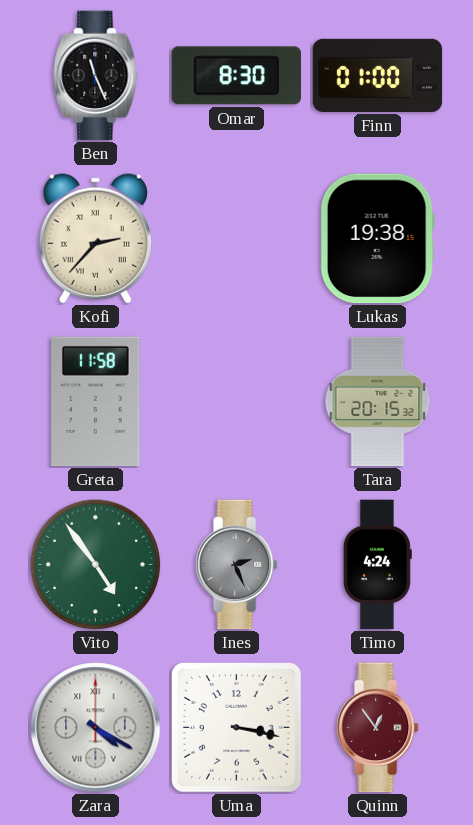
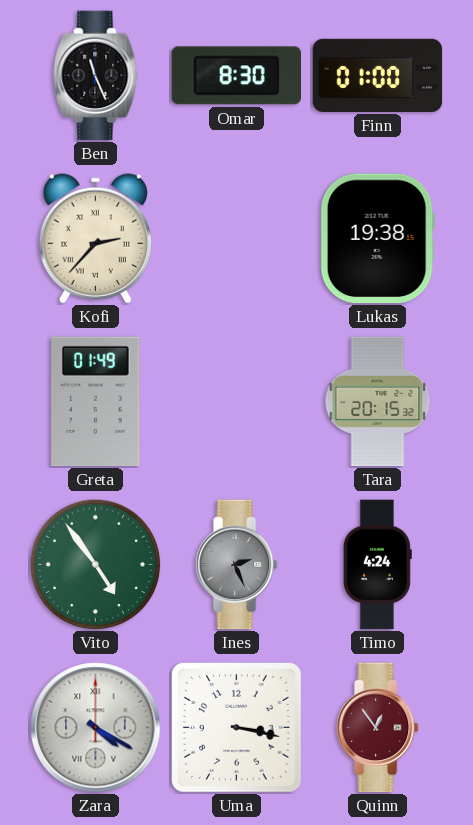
Greta: 11:58 -> 01:49 (96, 402)
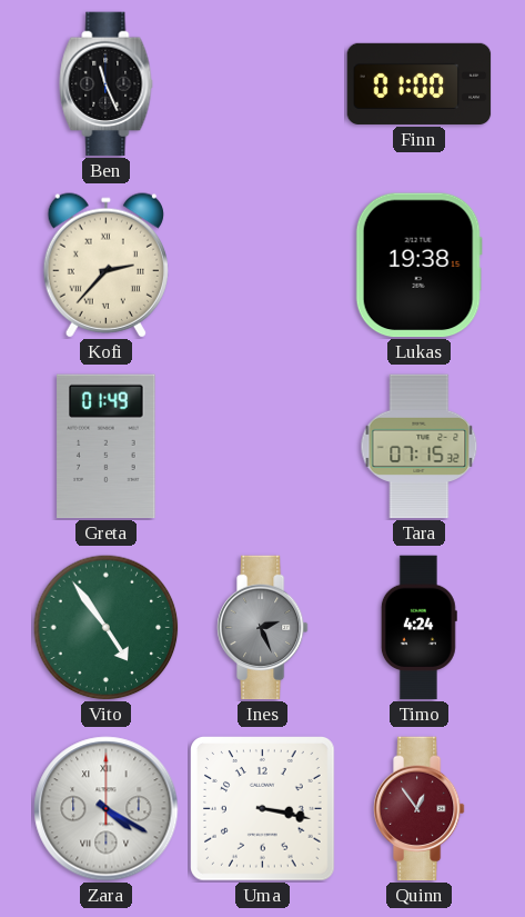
Omar: 8:30 -> none (236, 76)
Tara: 20:15 -> 07:15 (420, 447)
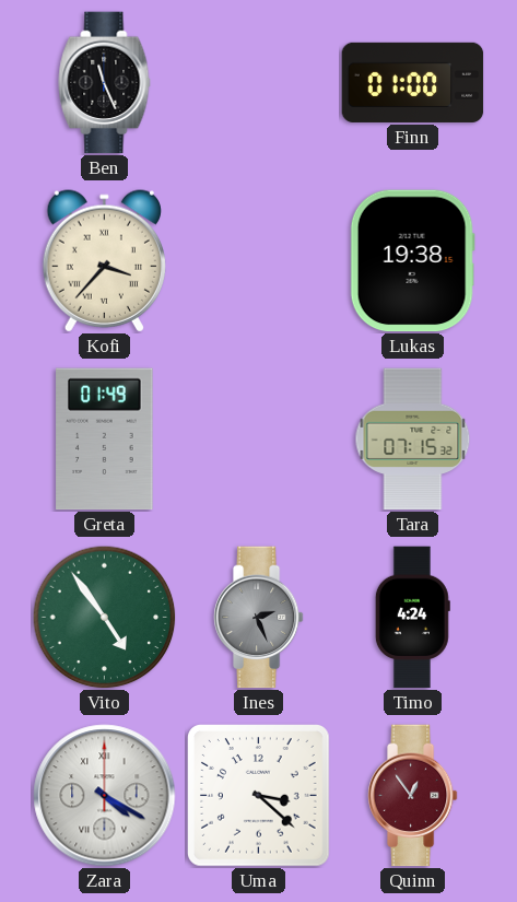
Kofi: 2:37 -> 3:37 (104, 261)
Uma: 3:17 -> 3:22 (259, 796)
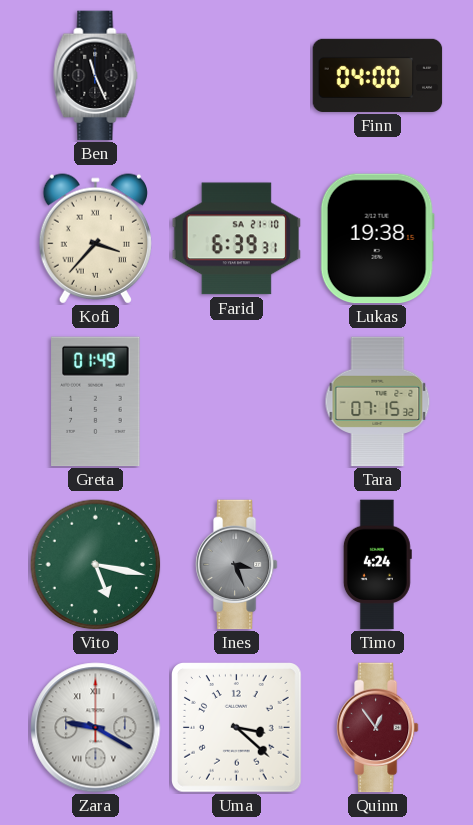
Finn: 01:00 -> 04:00 (378, 75)
Farid: none -> 6:39 (237, 239)
Vito: 4:54 -> 5:17 (96, 565)
Ines: 2:26 -> 3:26 (236, 565)
Zara: 4:20 -> 9:20 (96, 728)
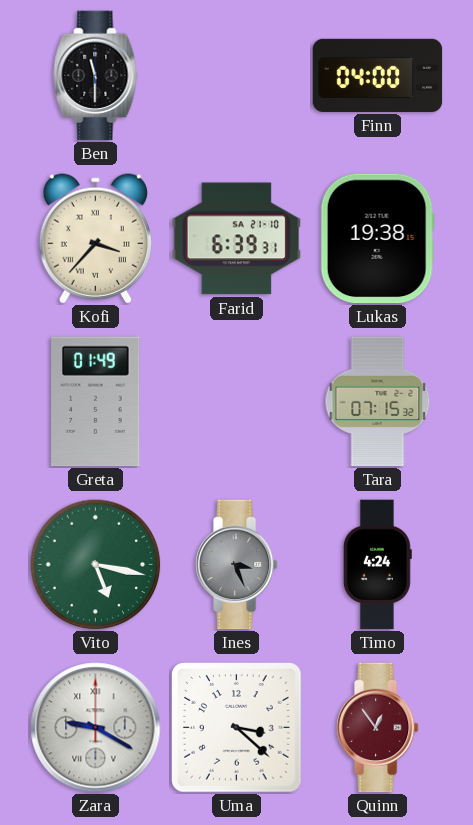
Ben: 11:26 -> 11:30 (96, 76)
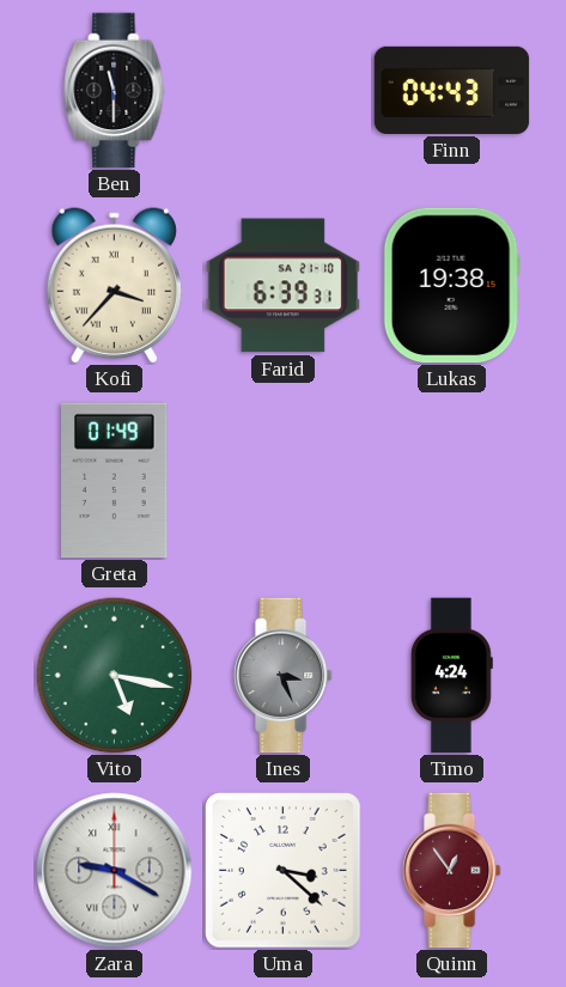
Finn: 04:00 -> 04:43 (452, 90)
Tara: 07:15 -> none (378, 402)
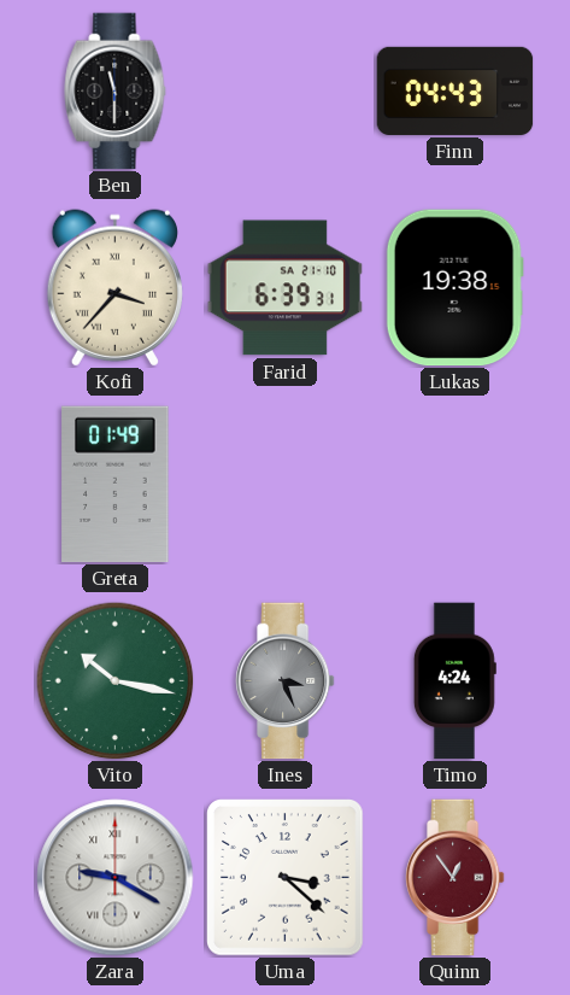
Vito: 5:17 -> 10:17 (116, 681)
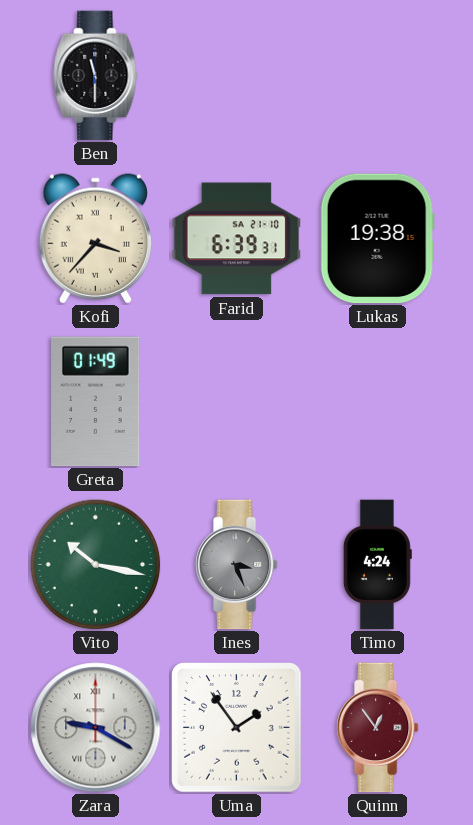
Finn: 04:43 -> none (456, 90)
Uma: 3:22 -> 1:54 (237, 728)
